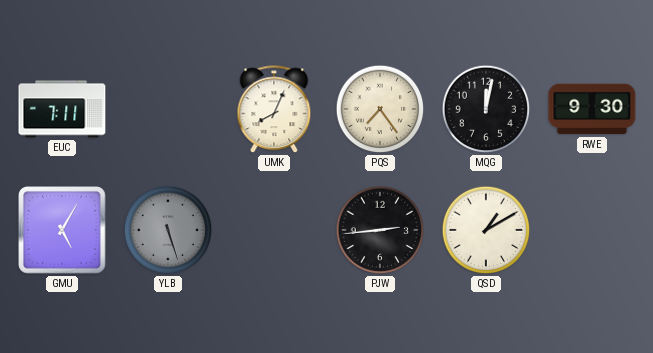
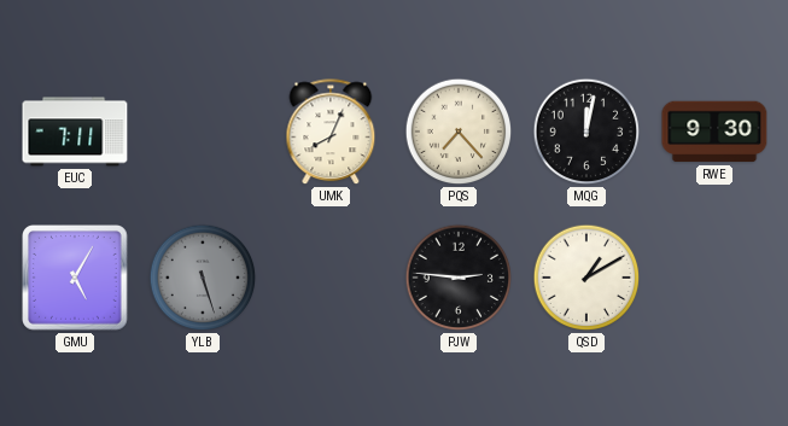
PQS: 7:24 -> 7:23 (459, 132)
PJW: 2:44 -> 2:46 (459, 278)
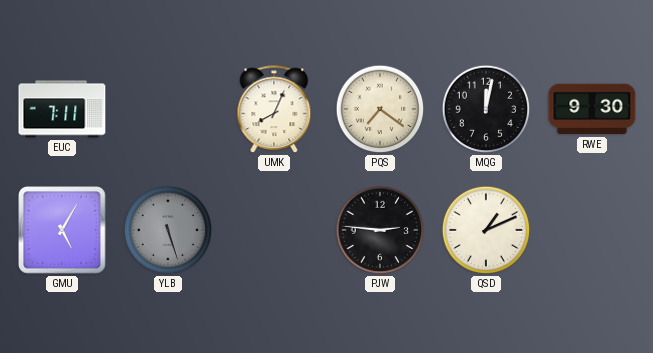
PQS: 7:23 -> 7:21 (380, 109)
QSD: 1:10 -> 1:11 (486, 230)
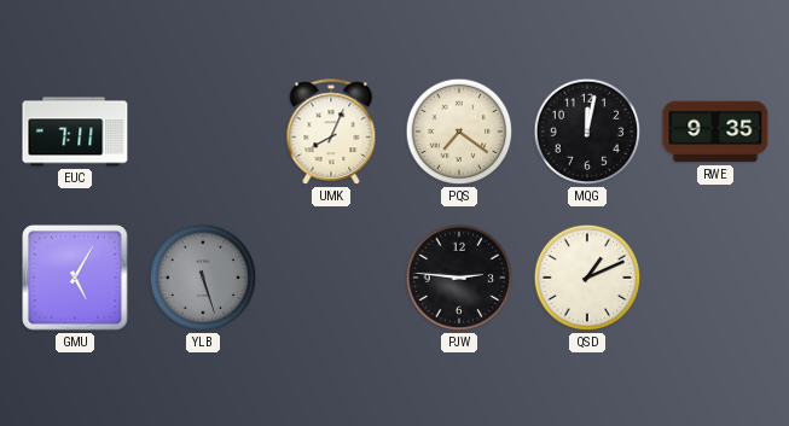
RWE: 9:30 -> 9:35 (715, 132)
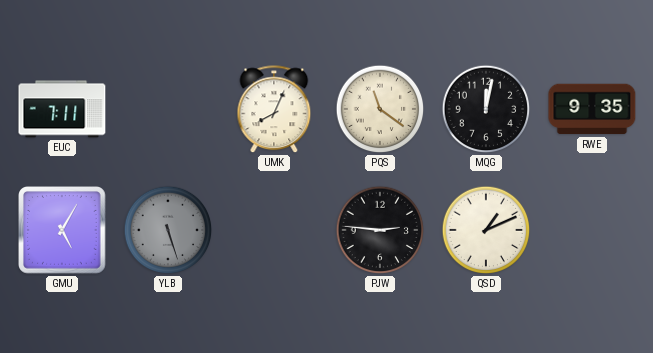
PQS: 7:21 -> 11:21 (380, 109)
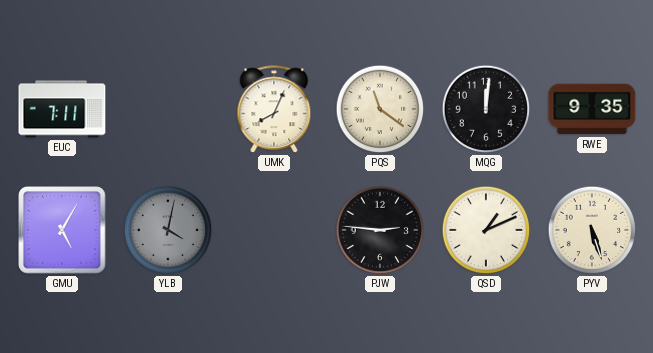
MQG: 12:02 -> 12:01 (486, 109)
YLB: 5:27 -> 4:02 (168, 230)
PYV: none -> 5:27 (592, 230)
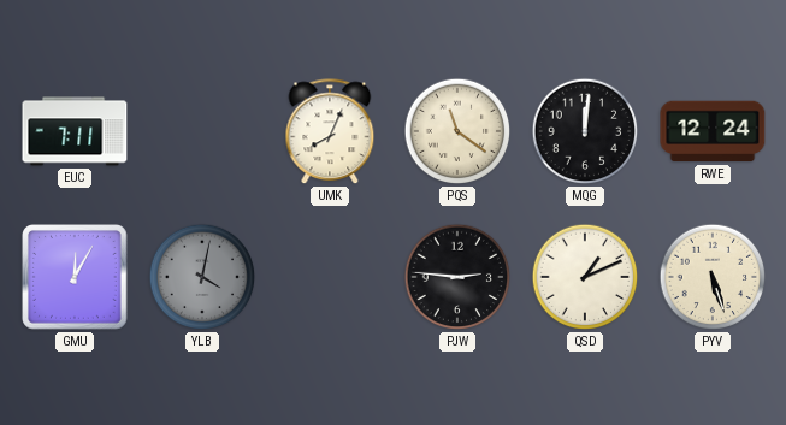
RWE: 9:35 -> 12:24 (713, 131)
GMU: 5:05 -> 12:05 (75, 277)
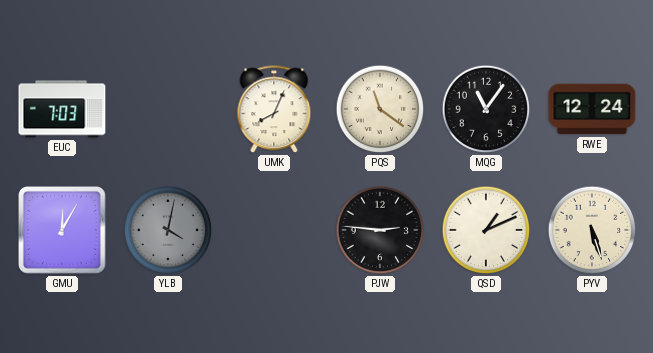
EUC: 7:11 -> 7:03 (62, 109)
MQG: 12:01 -> 11:06 (486, 109)
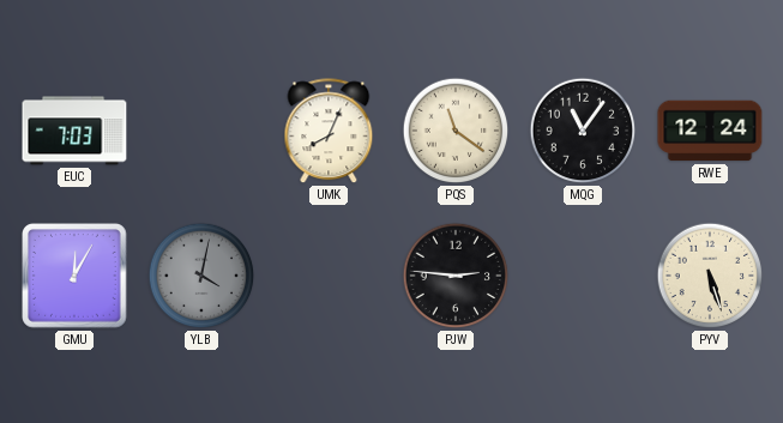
QSD: 1:11 -> none (486, 230)
